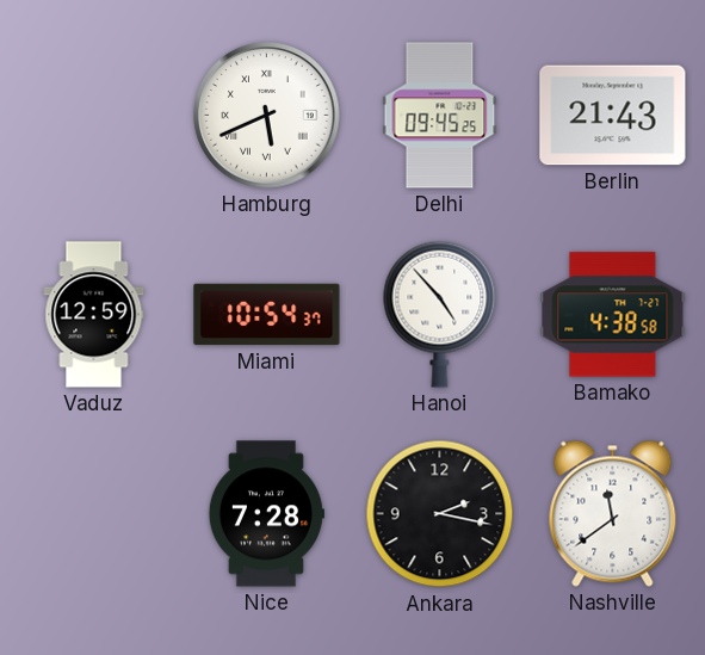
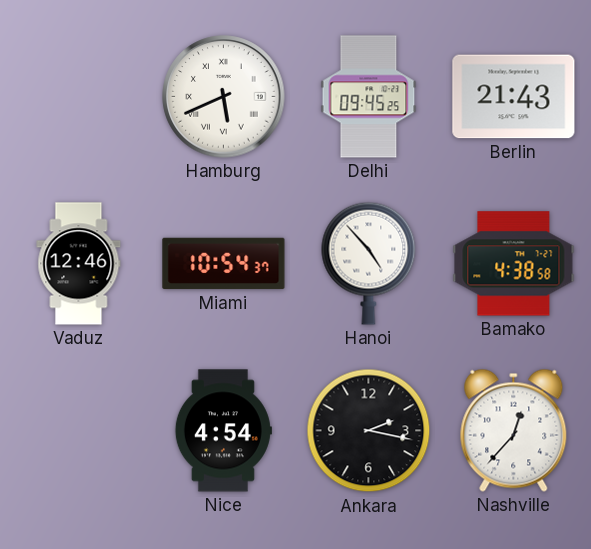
Vaduz: 12:59 -> 12:46 (79, 264)
Nice: 7:28 -> 4:54 (223, 431)
Nashville: 11:39 -> 12:37 (514, 430)
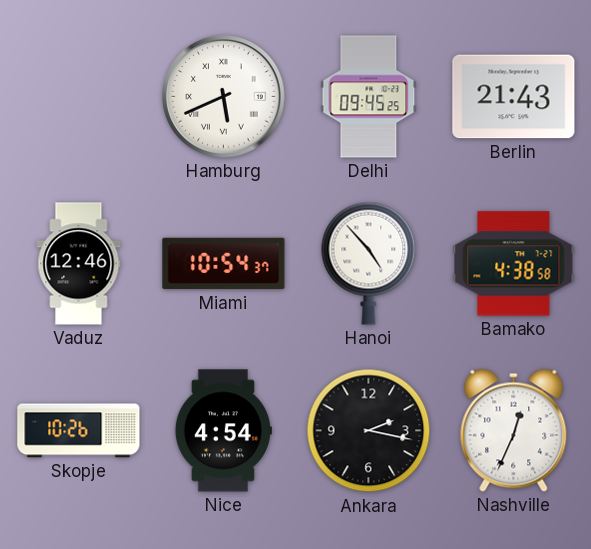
Skopje: none -> 10:26 (79, 431)
Nashville: 12:37 -> 12:34 (514, 430)
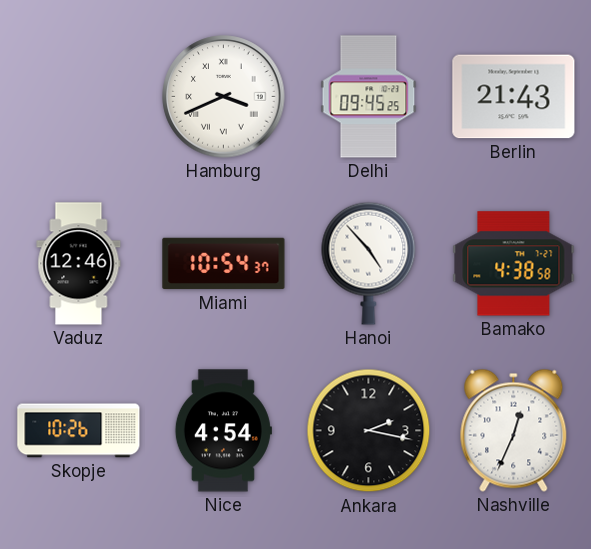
Hamburg: 5:41 -> 3:41 (224, 97)
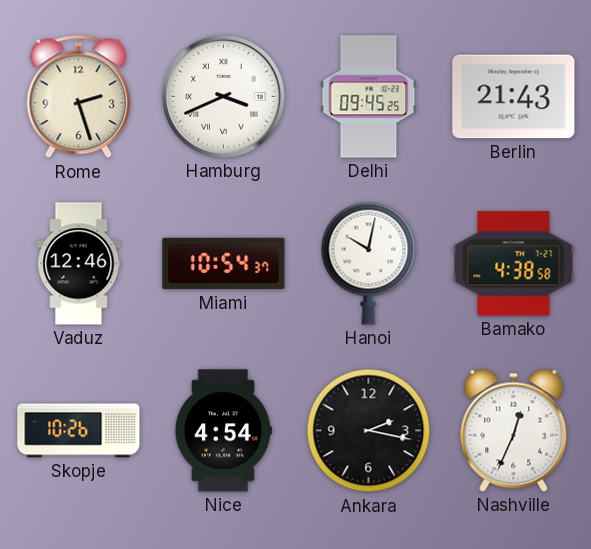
Rome: none -> 2:27 (79, 97)
Hanoi: 4:53 -> 10:02 (369, 263)
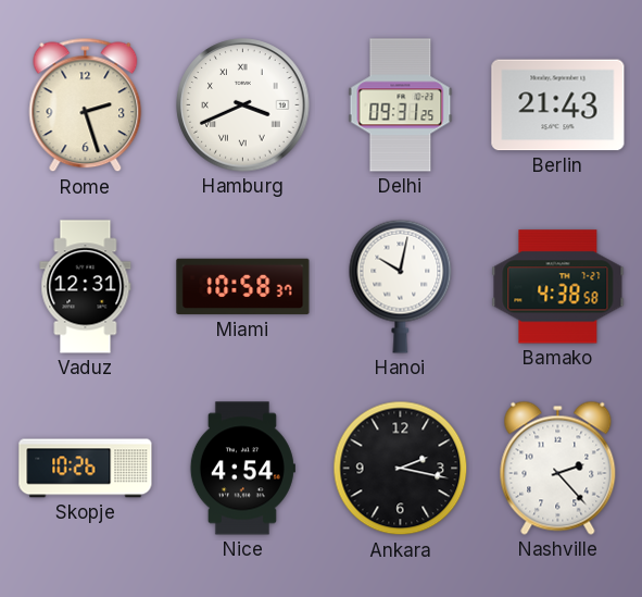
Delhi: 09:45 -> 09:31 (401, 105)
Vaduz: 12:46 -> 12:31 (86, 287)
Miami: 10:54 -> 10:58 (243, 287)
Nashville: 12:34 -> 2:23 (558, 468)
